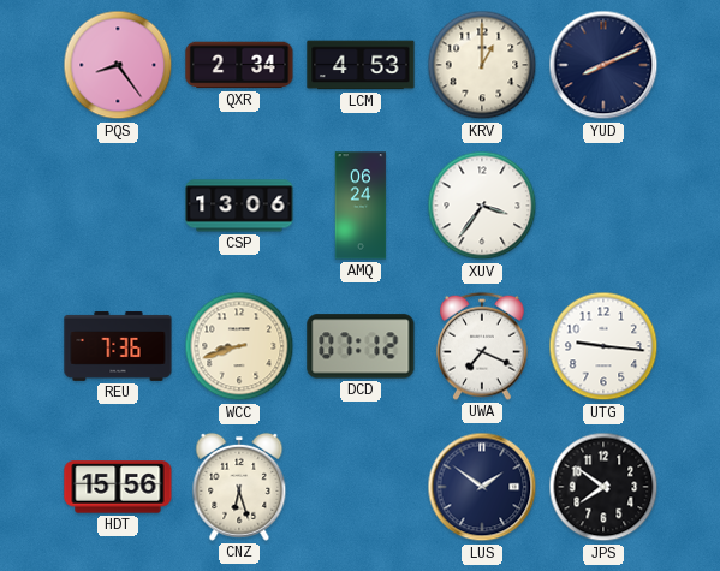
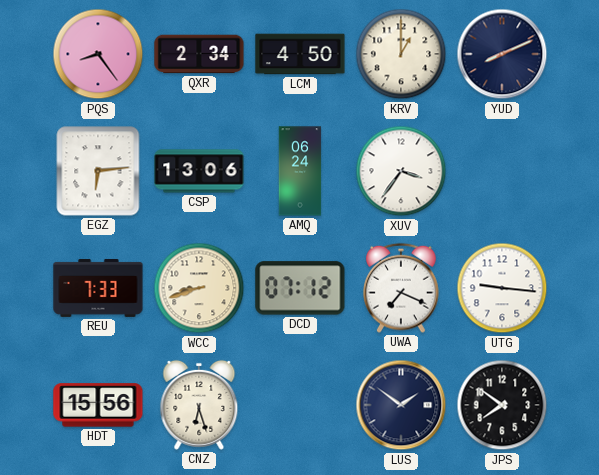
LCM: 4:53 -> 4:50 (300, 54)
EGZ: none -> 6:14 (98, 171)
REU: 7:36 -> 7:33 (98, 288)
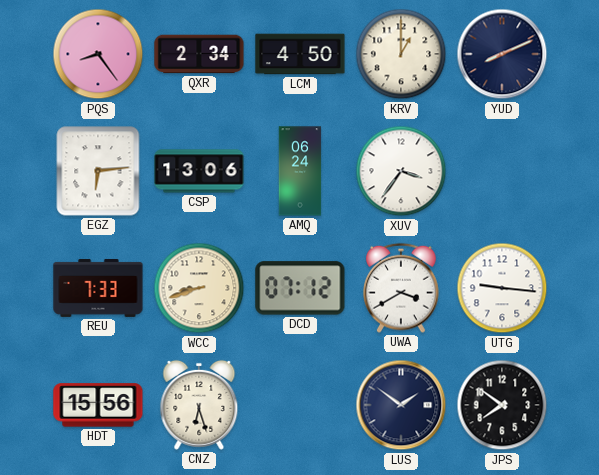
UWA: 7:19 -> 3:40 (401, 288)
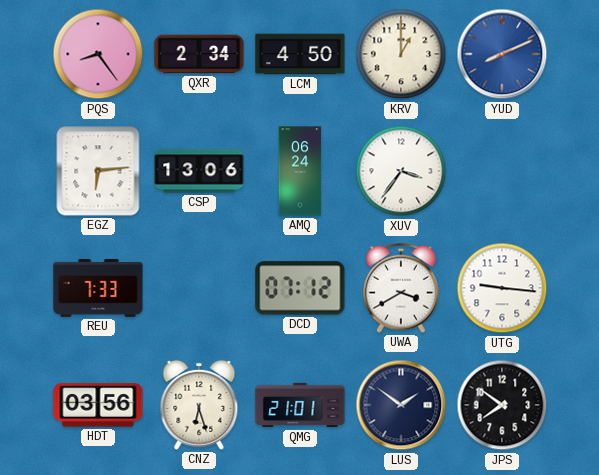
YUD dial: navy -> blue (502, 54)
WCC: 8:42 -> none (199, 288)
HDT: 15:56 -> 03:56 (98, 405)
QMG: none -> 21:01 (300, 405)
